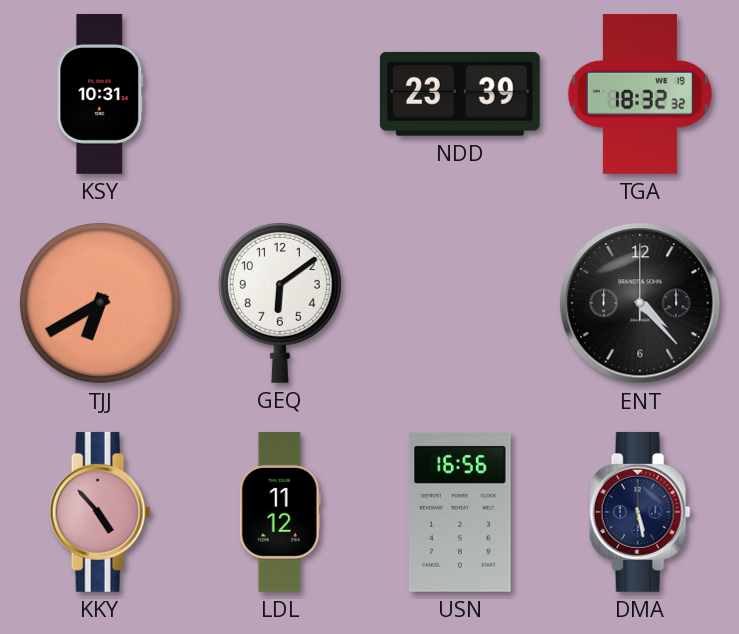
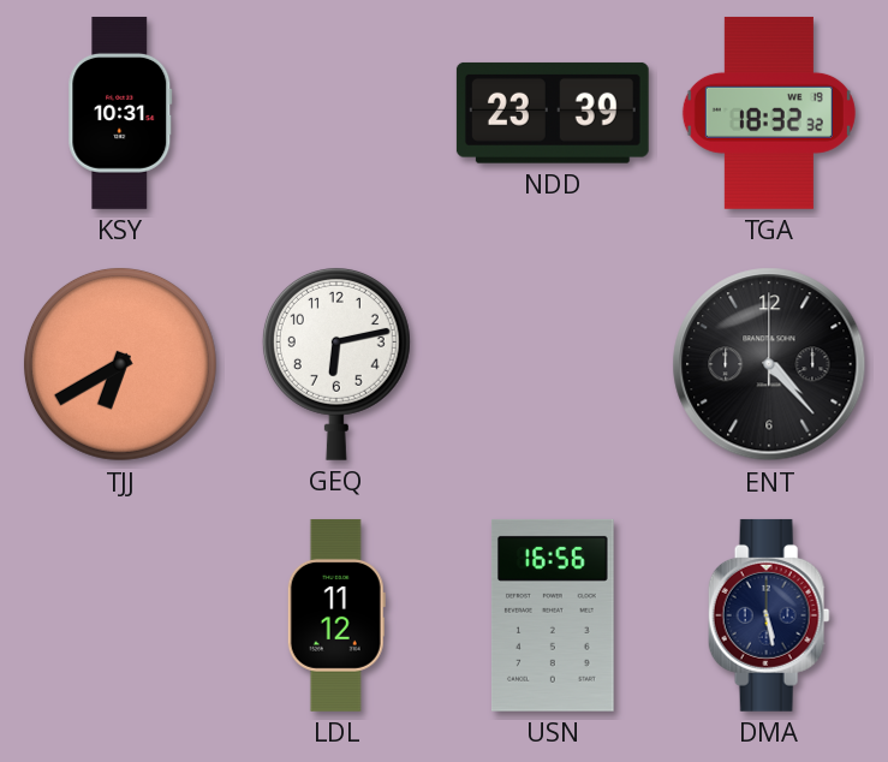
GEQ: 6:09 -> 6:13 (336, 363)
KKY: 4:53 -> none (100, 512)
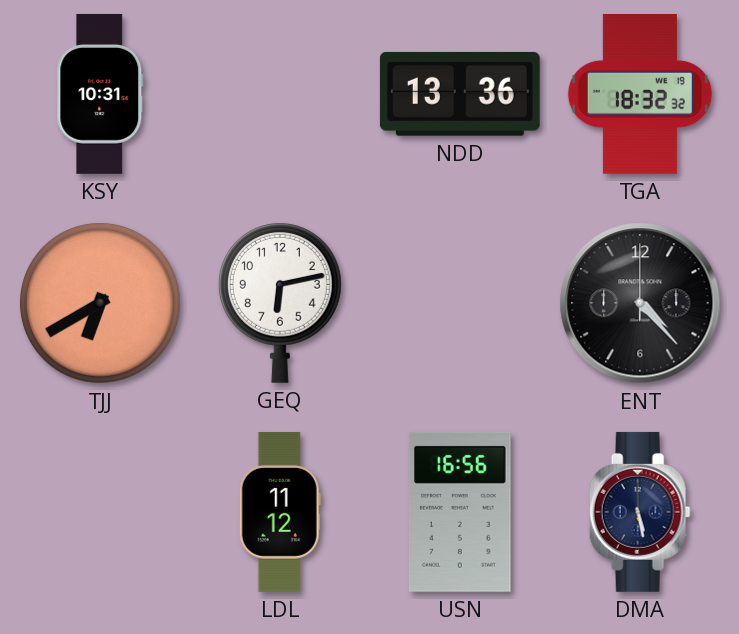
NDD: 23:39 -> 13:36 (460, 94)
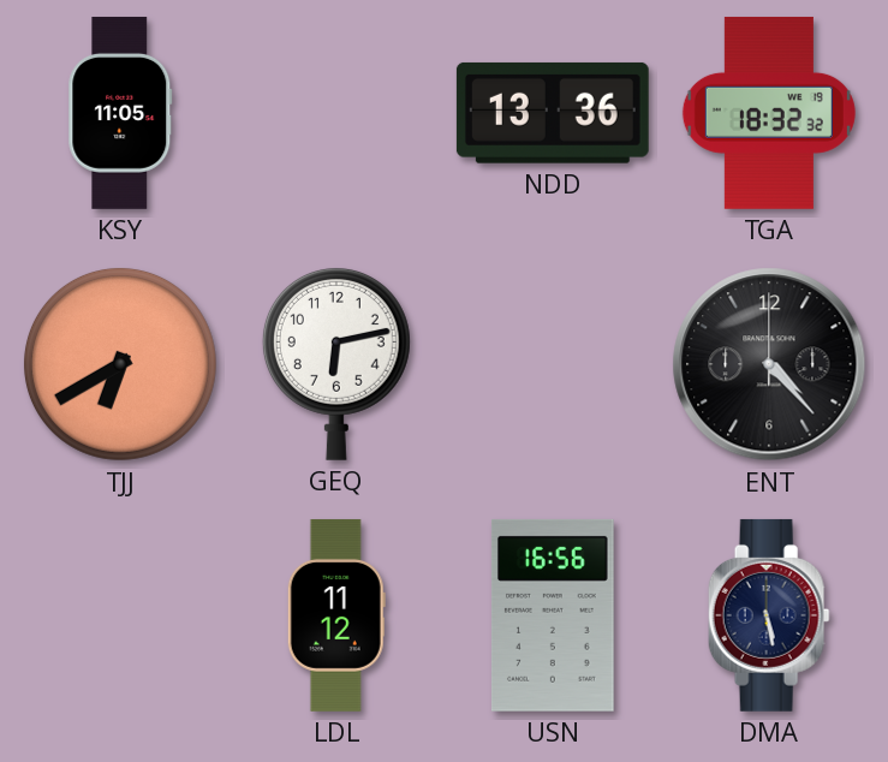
KSY: 10:31 -> 11:05 (120, 113)
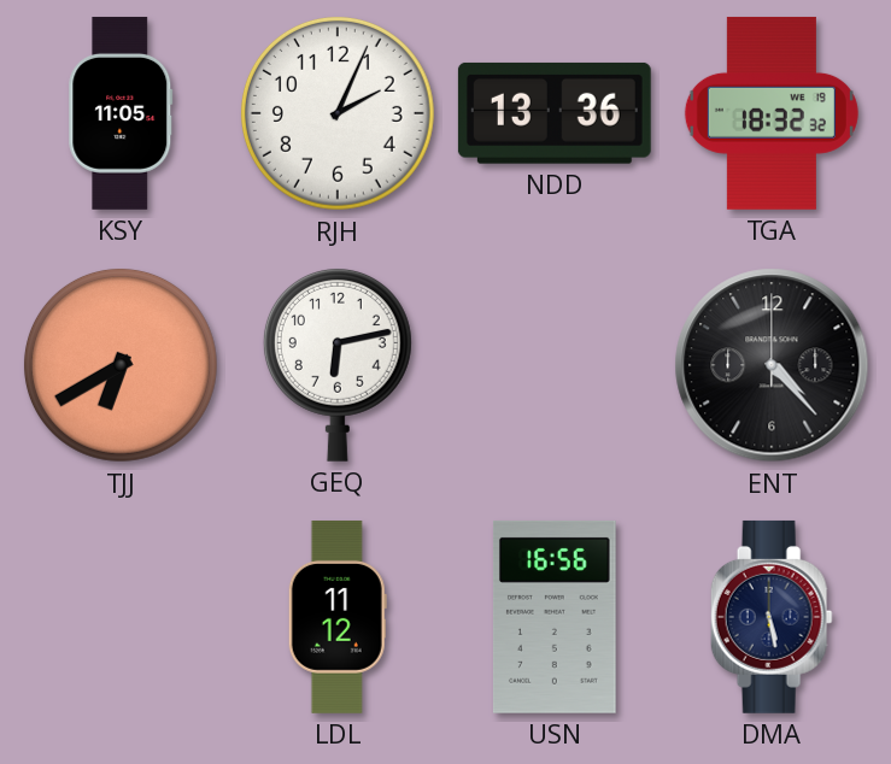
RJH: none -> 2:04 (338, 113)
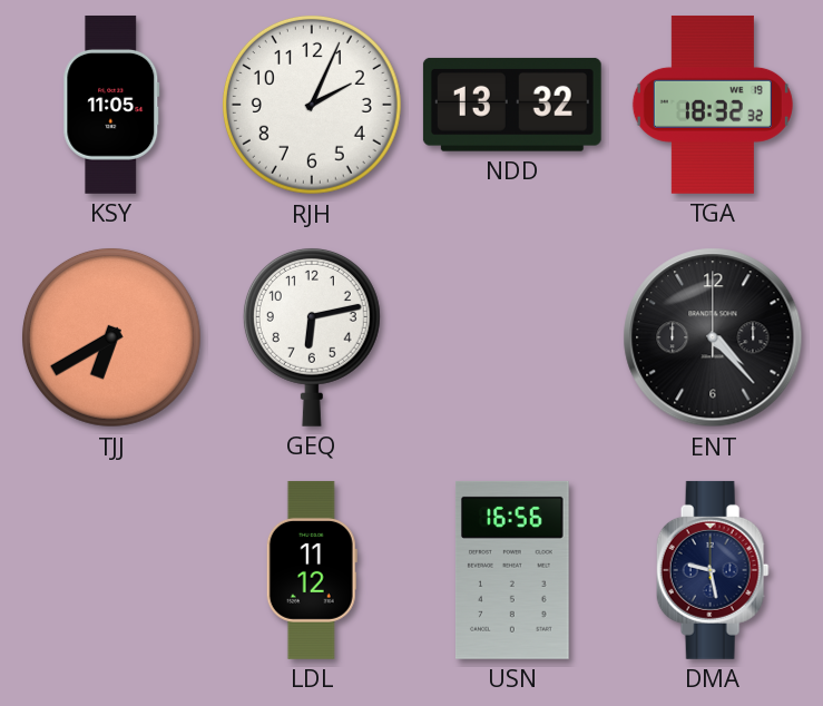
NDD: 13:36 -> 13:32 (512, 105)
DMA: 5:28 -> 9:28 (713, 570)
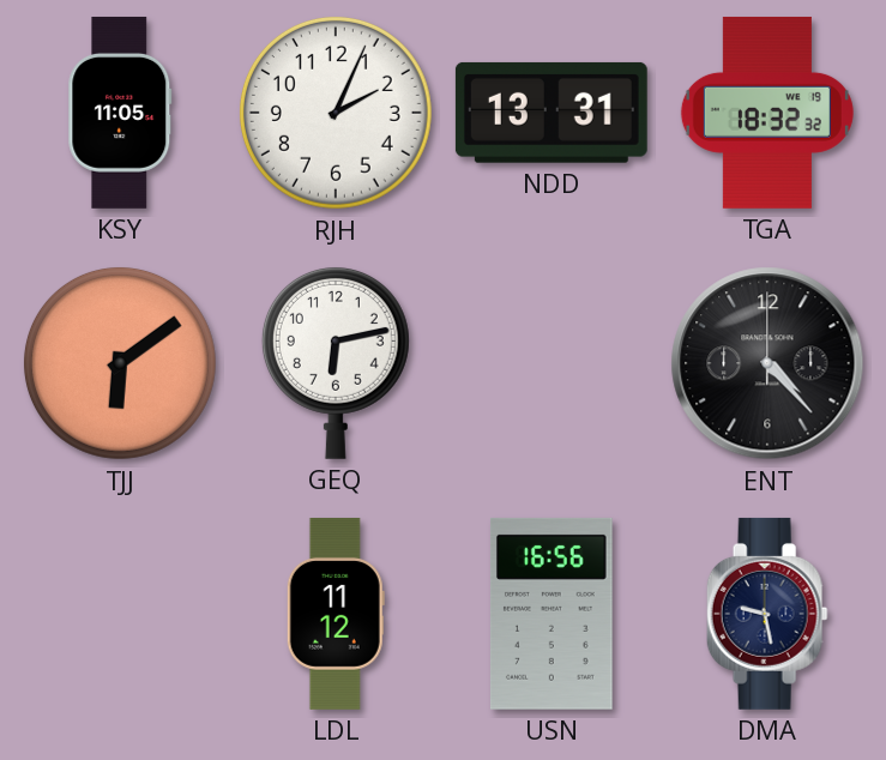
NDD: 13:32 -> 13:31 (552, 113)
TJJ: 6:40 -> 6:09 (120, 363)
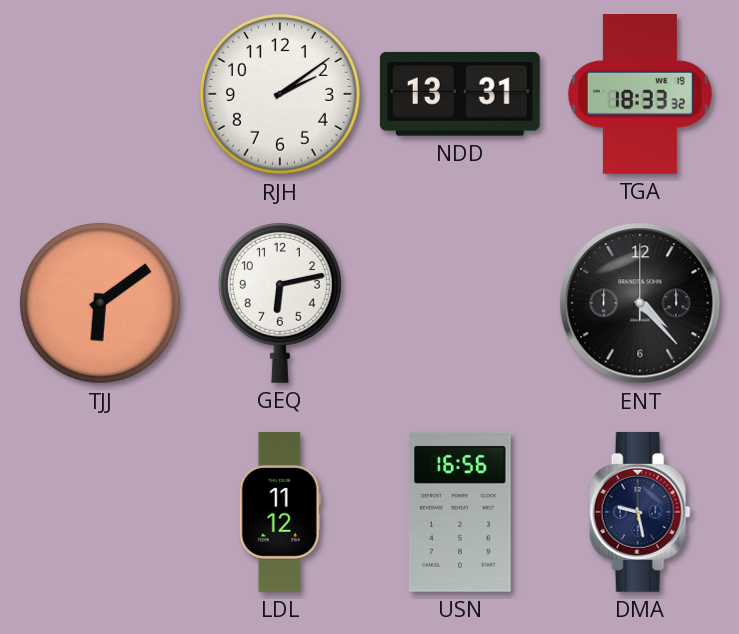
KSY: 11:05 -> none (120, 113)
RJH: 2:04 -> 2:09 (280, 94)
TGA: 18:32 -> 18:33 (640, 94)
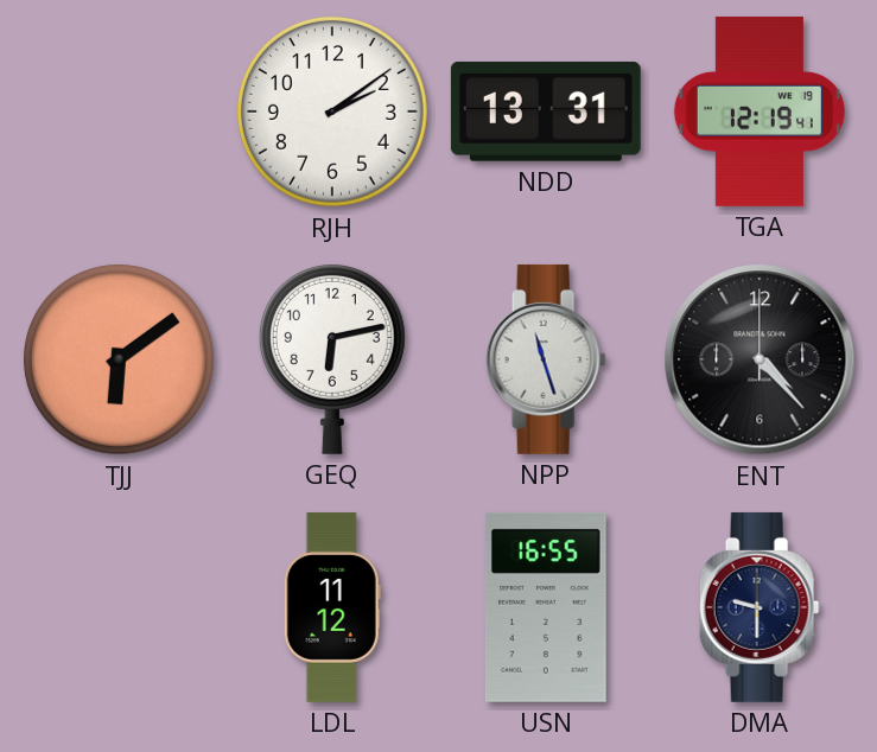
TGA: 18:33 -> 12:19 (760, 111)
NPP: none -> 11:27 (546, 359)
USN: 16:56 -> 16:55 (546, 607)
DMA: 9:28 -> 9:30 (760, 607)
